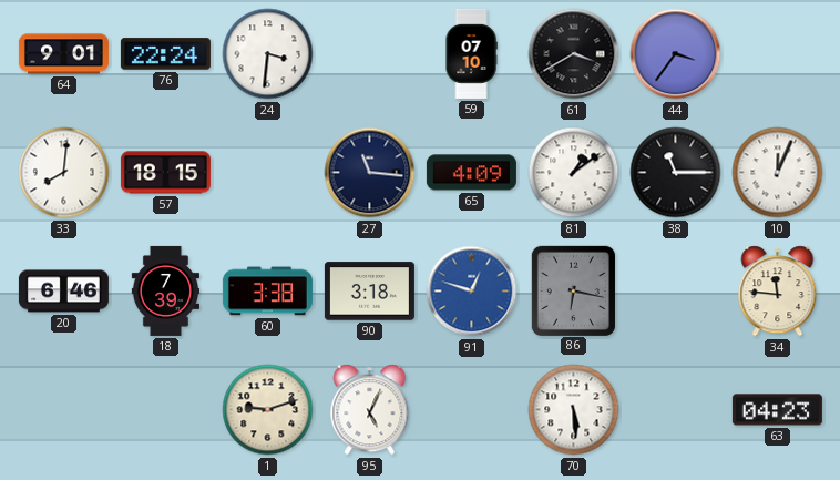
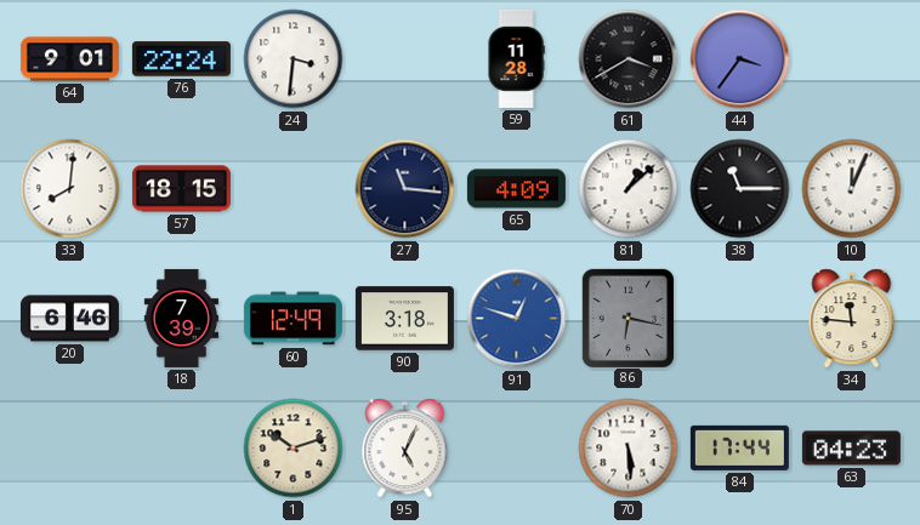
59: 07:10 -> 11:28 (516, 58)
81: 1:09 -> 1:08 (629, 189)
60: 3:38 -> 12:49 (293, 319)
1: 9:12 -> 10:12 (294, 449)
84: none -> 17:44 (739, 447)
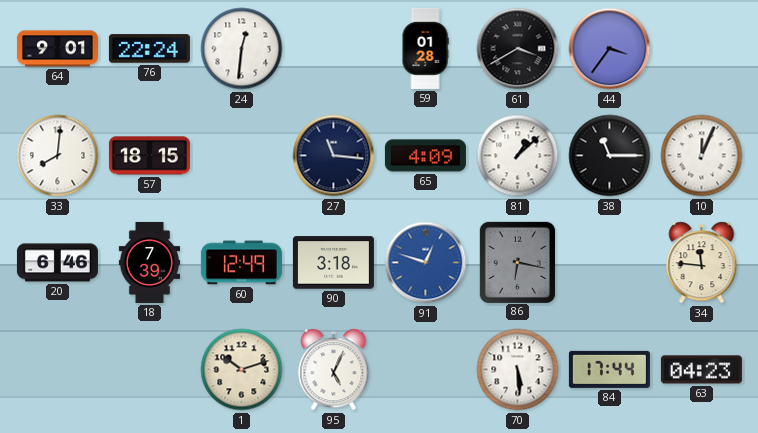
24: 3:31 -> 12:31 (242, 49)
59: 11:28 -> 01:28 (425, 48)
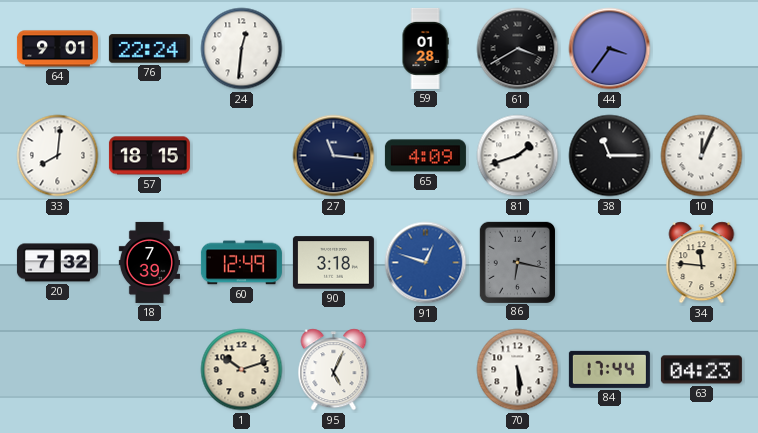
81: 1:08 -> 1:42 (518, 156)
20: 6:46 -> 7:32 (57, 263)
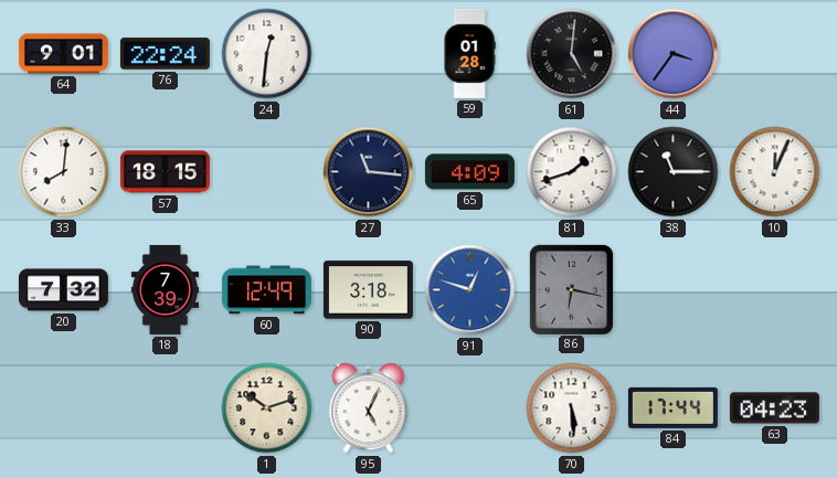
61: 3:40 -> 5:01 (572, 54)
34: 11:46 -> none (702, 263)
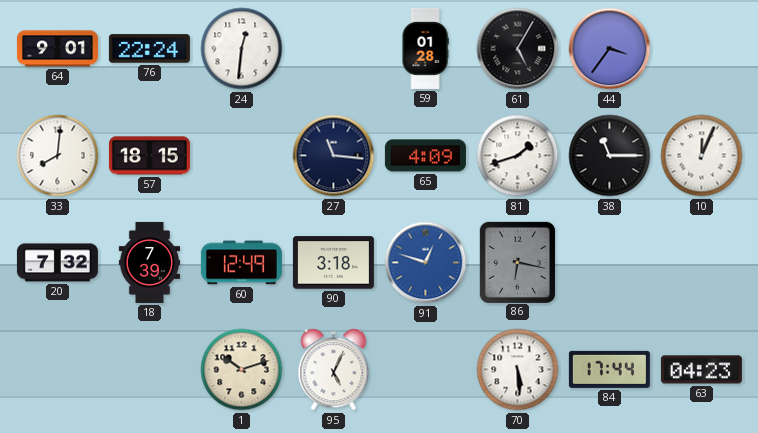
61: 5:01 -> 5:05 (518, 49)
